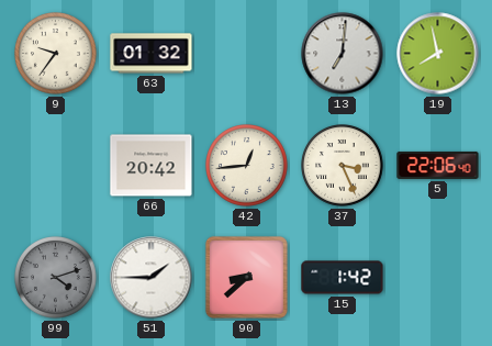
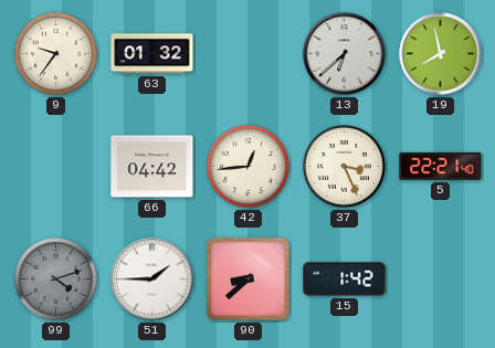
13: 7:01 -> 6:38 (345, 54)
66: 20:42 -> 04:42 (152, 167)
5: 22:06 -> 22:21 (441, 166)
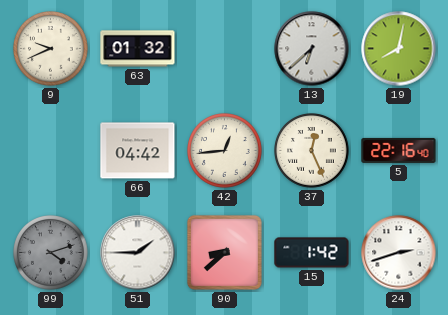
9: 9:36 -> 9:41 (51, 49)
19: 7:58 -> 8:02 (399, 49)
37: 3:26 -> 12:26 (312, 151)
5: 22:21 -> 22:16 (399, 150)
24: none -> 2:42 (399, 253)
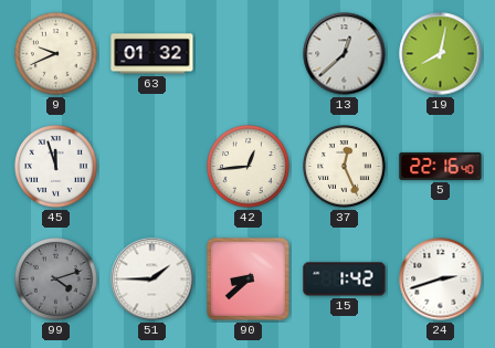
13: 6:38 -> 12:38 (345, 54)
45: none -> 11:57 (56, 167)
66: 04:42 -> none (138, 151)
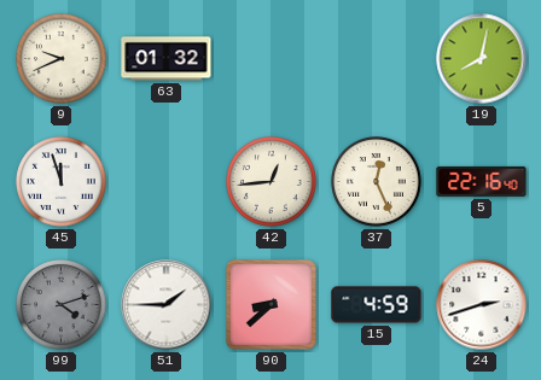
13: 12:38 -> none (345, 54)
15: 1:42 -> 4:59 (377, 305)
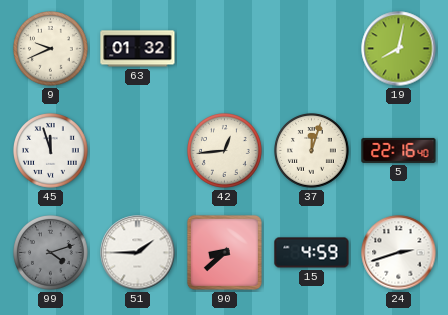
37: 12:26 -> 12:03 (312, 151)
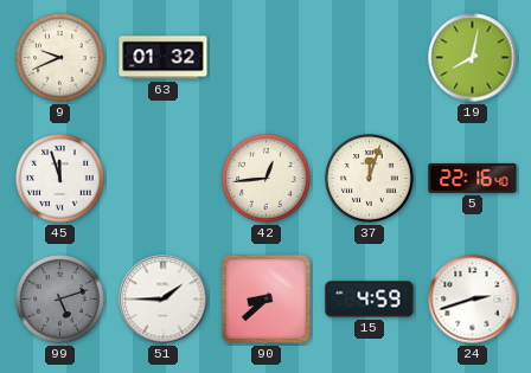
99: 4:12 -> 5:12 (60, 300)
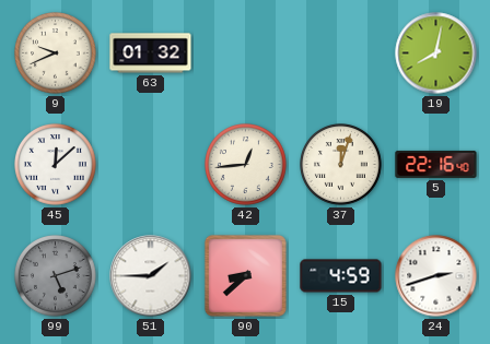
45: 11:57 -> 12:08 (56, 165)
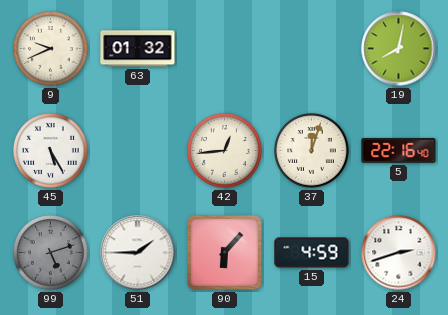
45: 12:08 -> 5:25 (51, 151)
90: 8:38 -> 6:07 (224, 252)
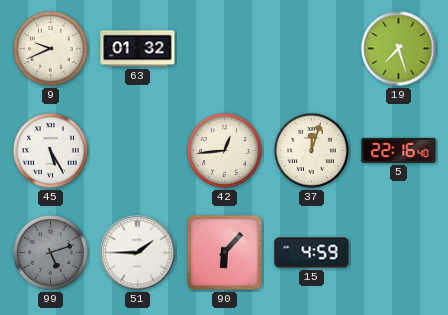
19: 8:02 -> 7:27 (399, 49)
24: 2:42 -> none (399, 253)
